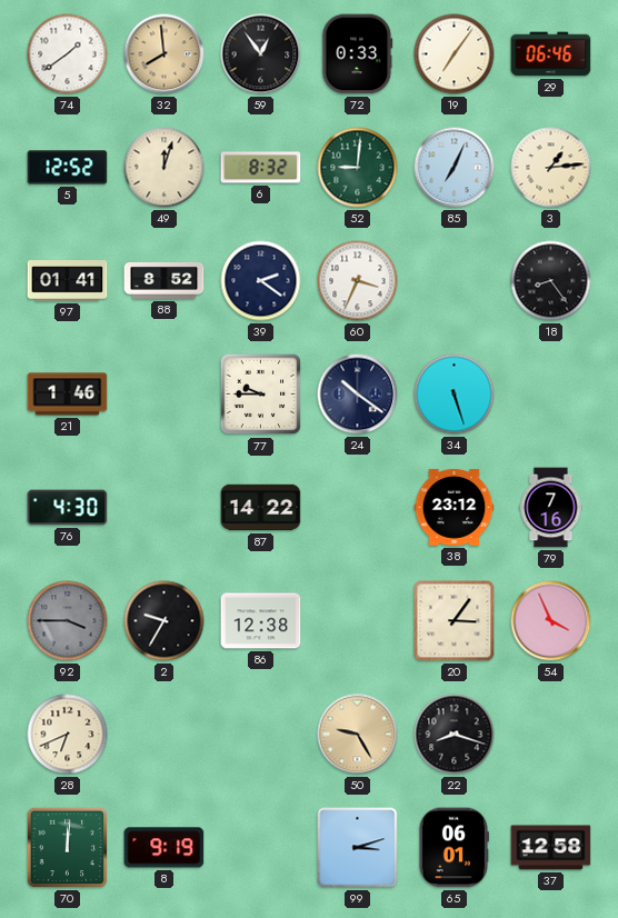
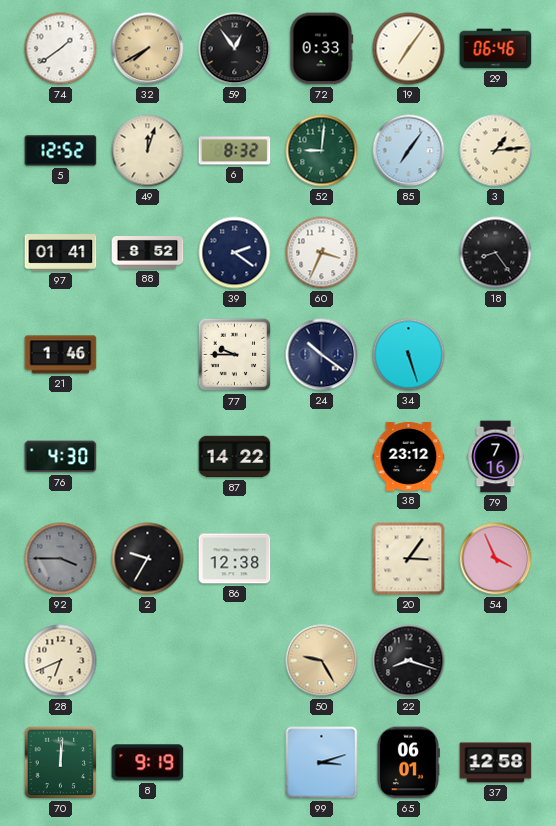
32: 7:59 -> 7:40 (148, 49)
85: 7:04 -> 7:06 (409, 151)
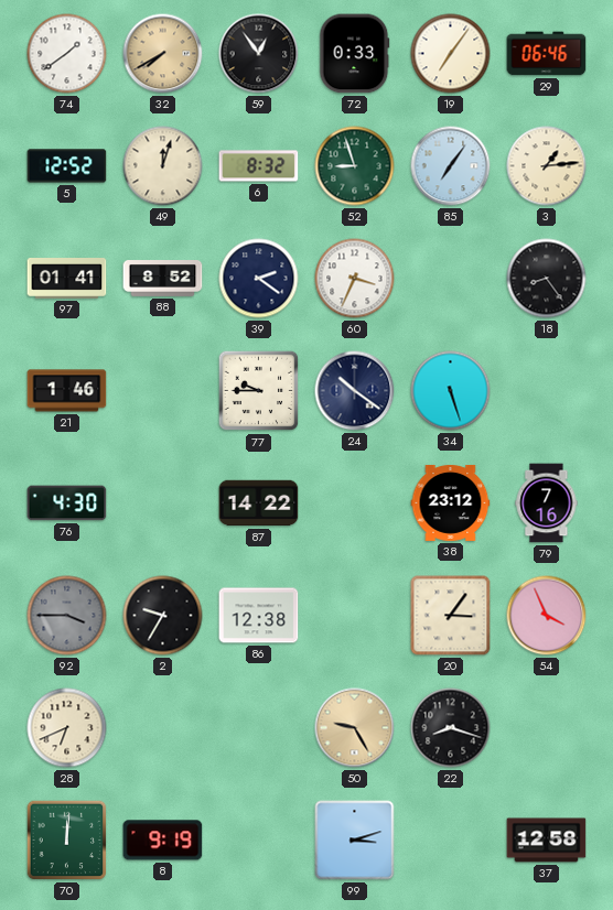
52: 9:01 -> 8:57 (355, 166)
65: 06:01 -> none (408, 763)
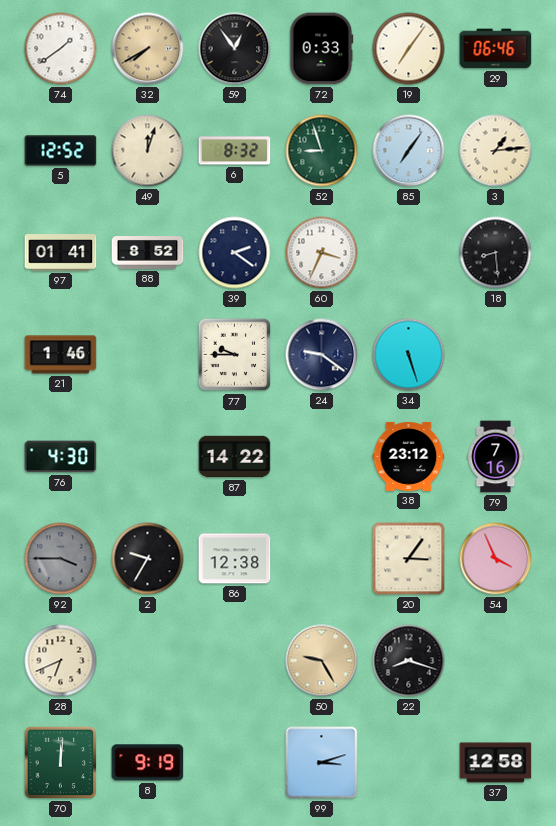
18: 8:24 -> 8:29 (496, 253)
24: 10:21 -> 9:21 (322, 355)
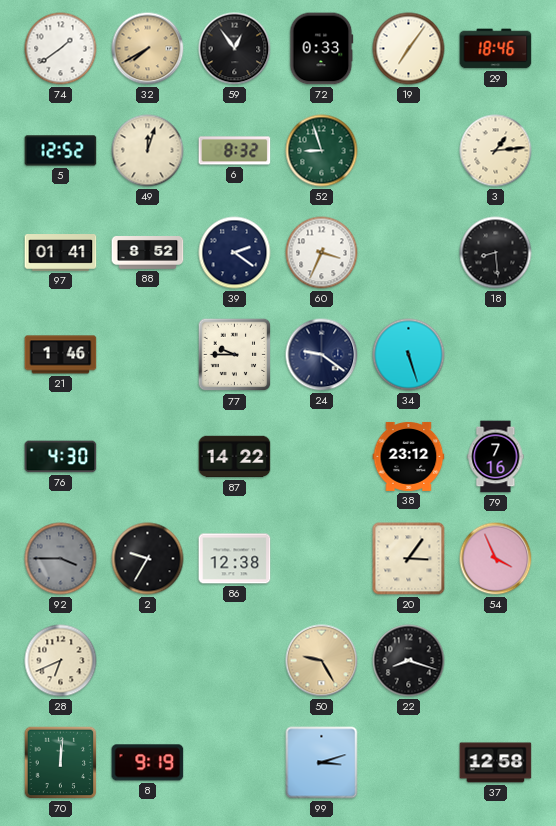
29: 06:46 -> 18:46 (496, 49)
85: 7:06 -> none (409, 151)
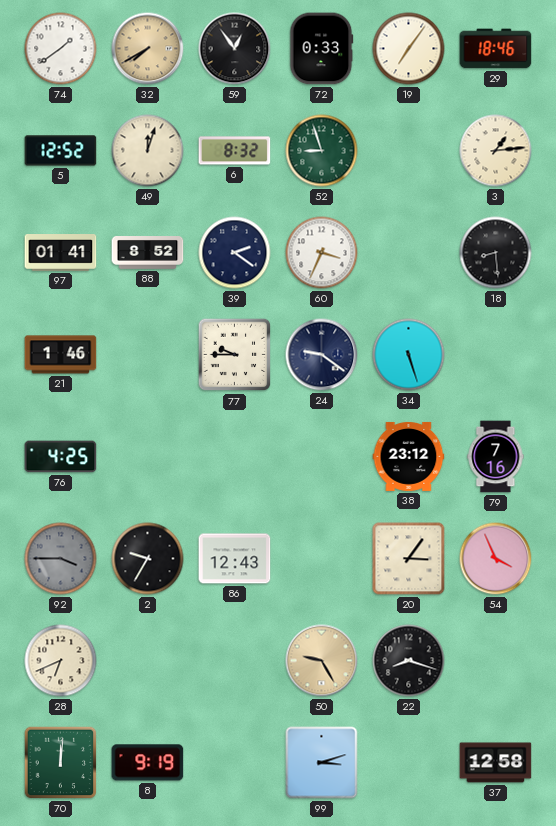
76: 4:30 -> 4:25 (61, 457)
87: 14:22 -> none (235, 457)
86: 12:38 -> 12:43 (235, 559)
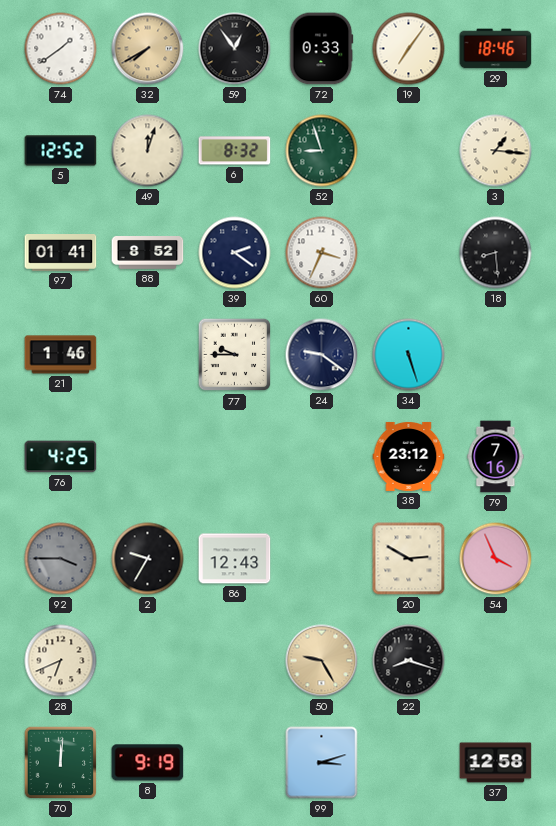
3: 1:14 -> 1:16 (496, 151)
20: 3:06 -> 2:50 (409, 559)
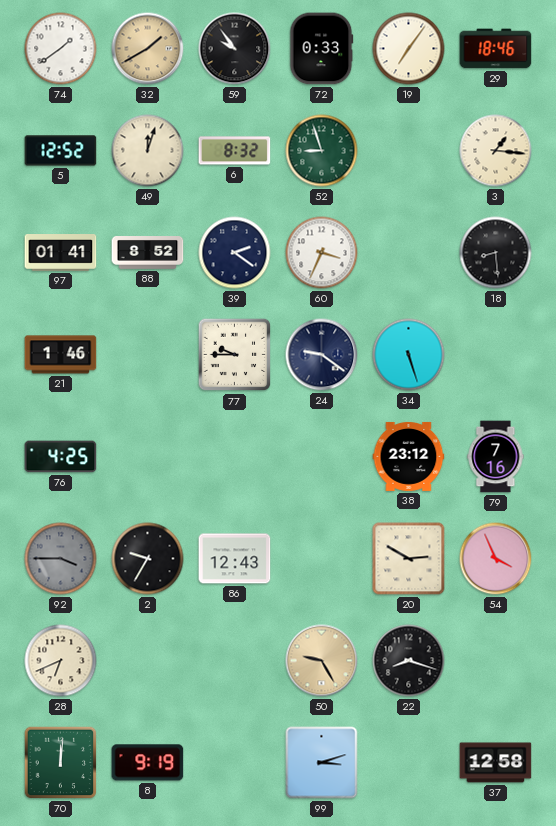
32: 7:40 -> 1:40 (148, 49)
59: 12:54 -> 9:54 (235, 49)
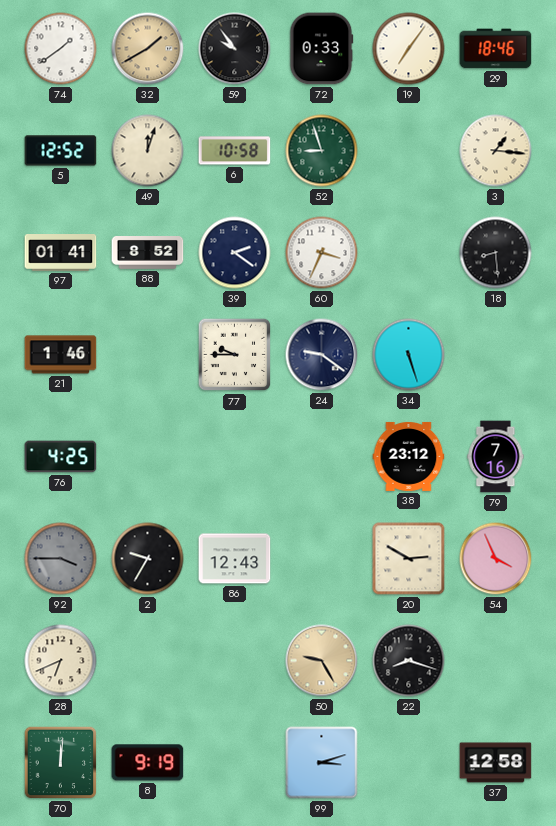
6: 8:32 -> 10:58 (235, 151)
